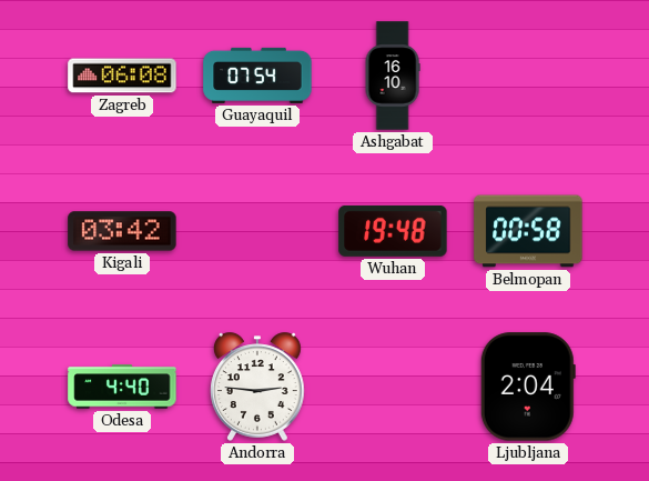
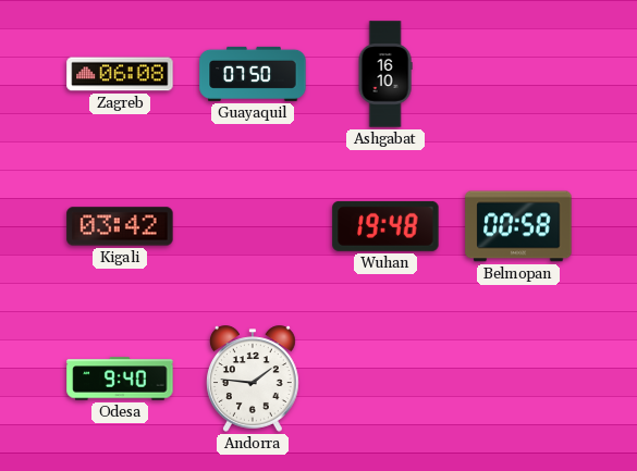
Guayaquil: 07:54 -> 07:50 (253, 74)
Odesa: 4:40 -> 9:40 (120, 379)
Andorra: 2:46 -> 1:46 (254, 379)
Ljubljana: 2:04 -> none (528, 387)
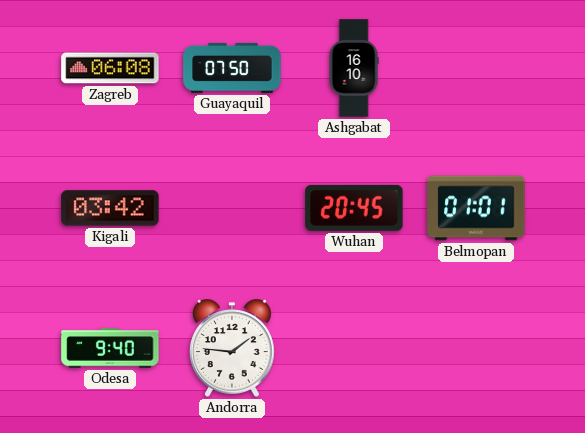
Wuhan: 19:48 -> 20:45 (354, 208)
Belmopan: 00:58 -> 01:01 (476, 208)
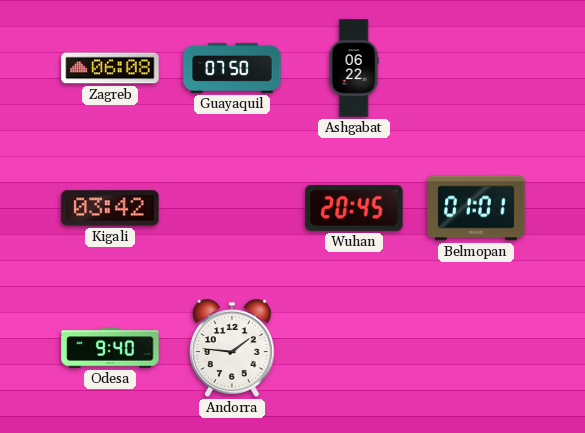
Ashgabat: 16:10 -> 06:22 (354, 68)
